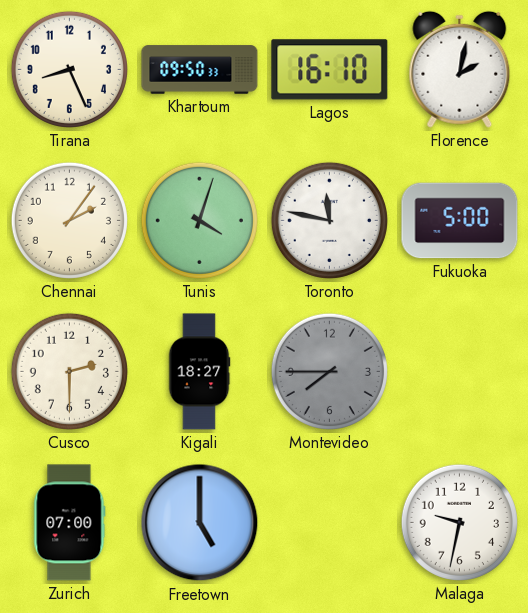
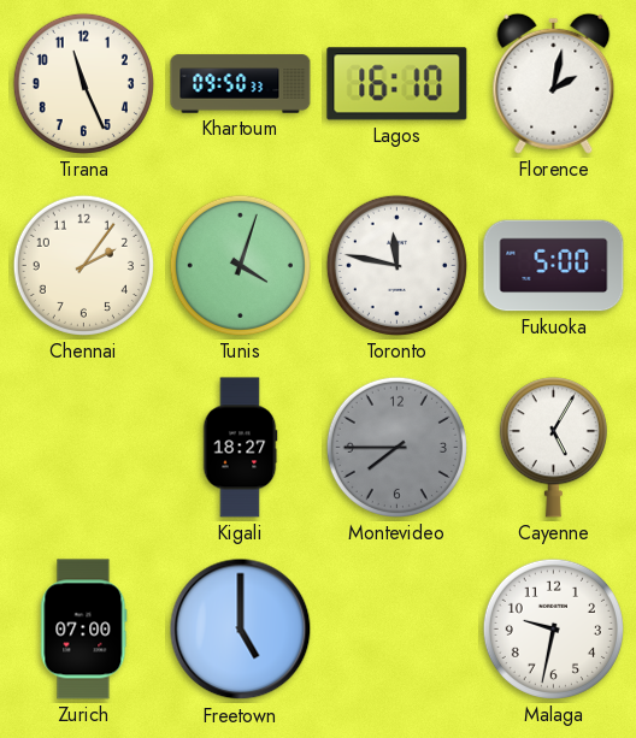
Tirana: 8:26 -> 11:26 (83, 83)
Cusco: 2:30 -> none (69, 371)
Cayenne: none -> 5:05 (553, 448)
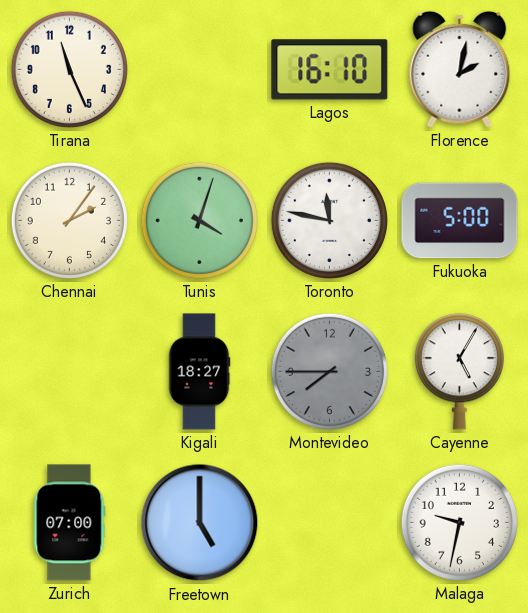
Khartoum: 09:50 -> none (241, 84)
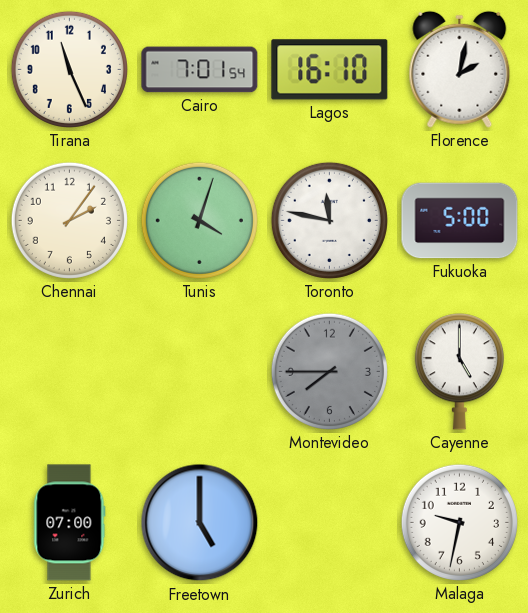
Cairo: none -> 7:01 (200, 70)
Kigali: 18:27 -> none (199, 372)
Cayenne: 5:05 -> 5:00 (459, 372)
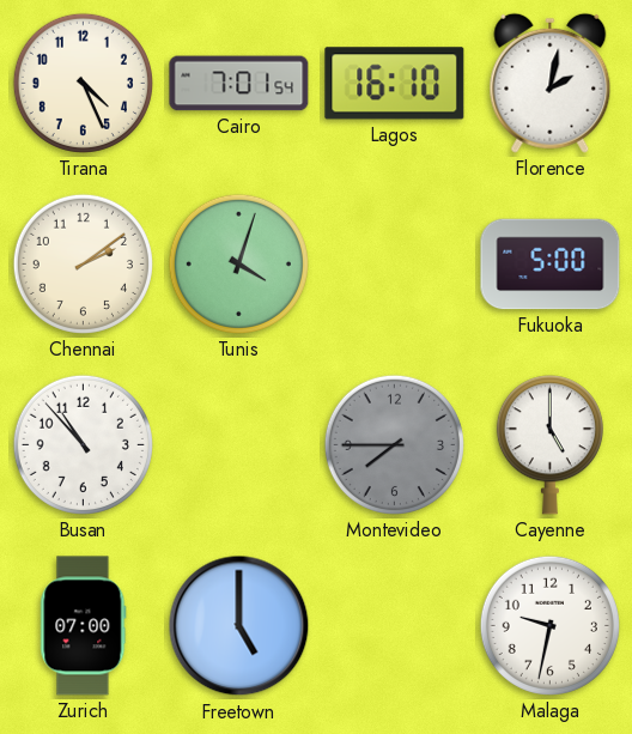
Tirana: 11:26 -> 4:26 (83, 83)
Chennai: 2:06 -> 2:09 (83, 263)
Toronto: 11:47 -> none (329, 220)
Busan: none -> 10:53 (83, 444)
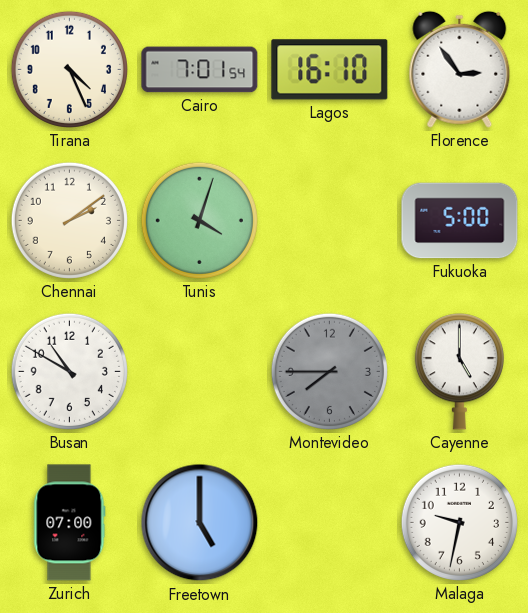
Florence: 2:02 -> 2:54 (460, 69)
Busan: 10:53 -> 10:50 (69, 371)
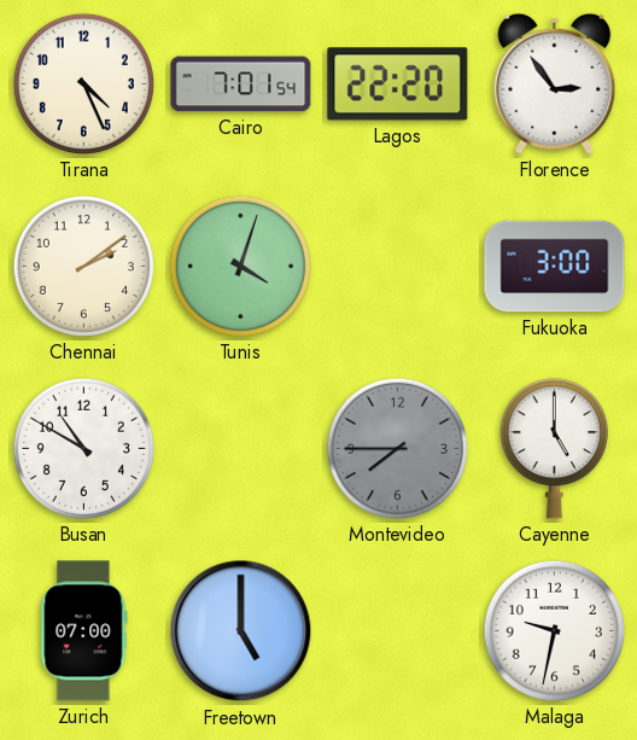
Lagos: 16:10 -> 22:20 (398, 85)
Fukuoka: 5:00 -> 3:00 (555, 267)
